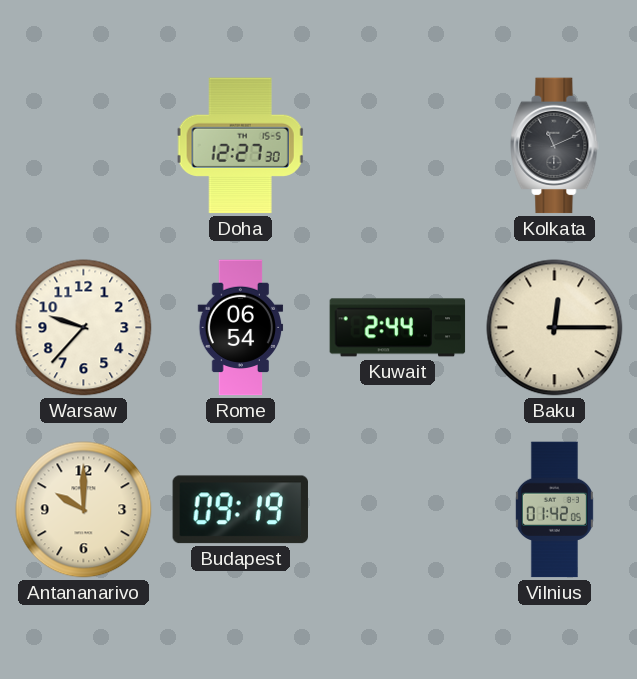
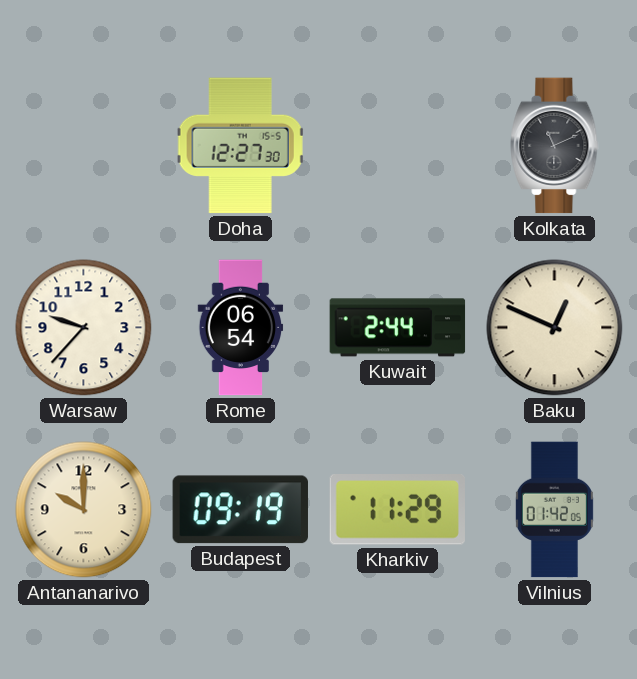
Baku: 12:15 -> 12:49 (555, 328)
Kharkiv: none -> 11:29 (397, 510)
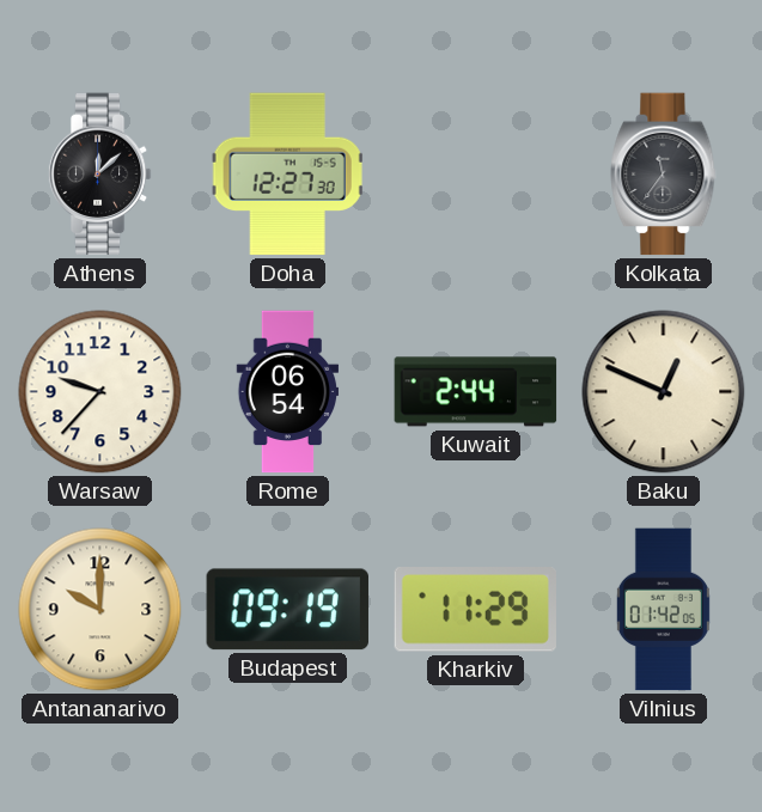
Athens: none -> 12:08 (99, 175)
Kolkata: 11:11 -> 11:36 (664, 175)
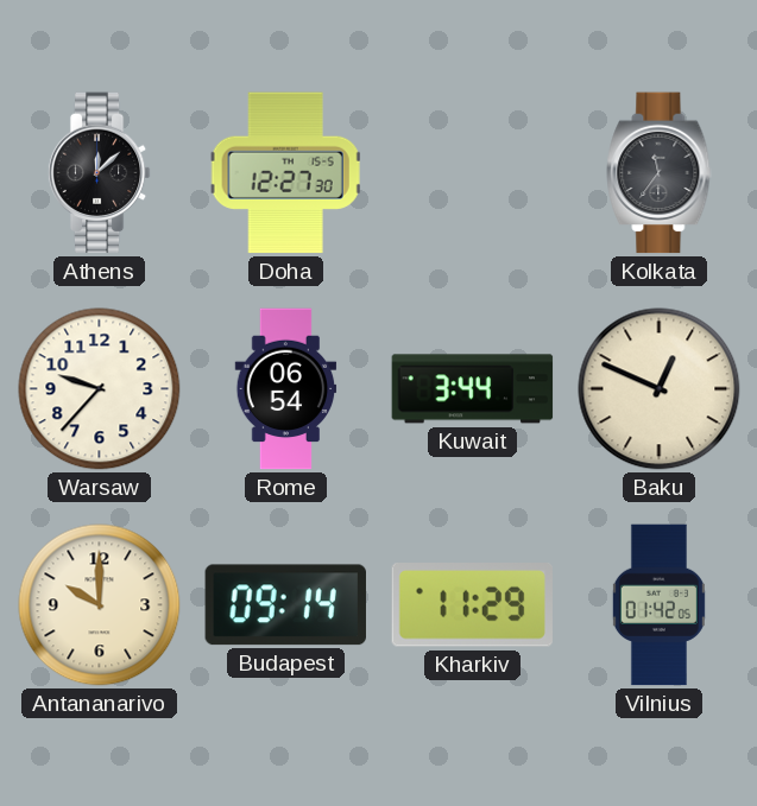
Kuwait: 2:44 -> 3:44 (473, 389)
Budapest: 09:19 -> 09:14 (285, 605)
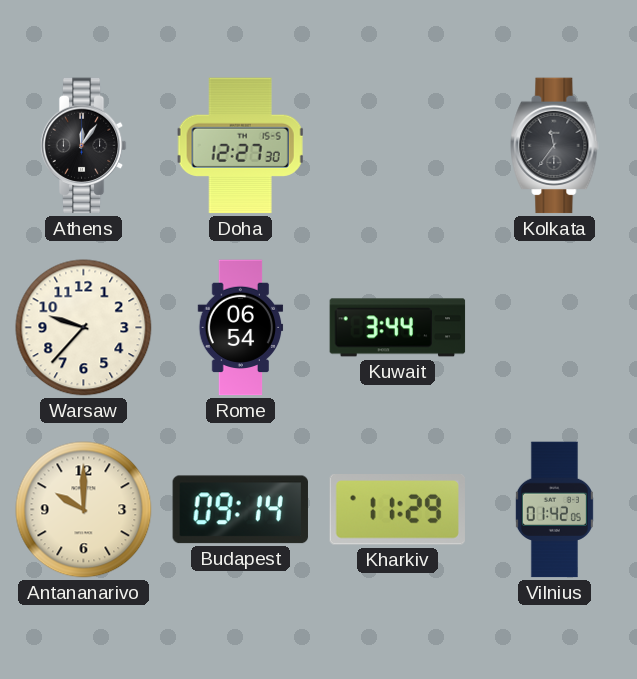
Athens: 12:08 -> 12:06 (83, 146)
Baku: 12:49 -> none (660, 389)
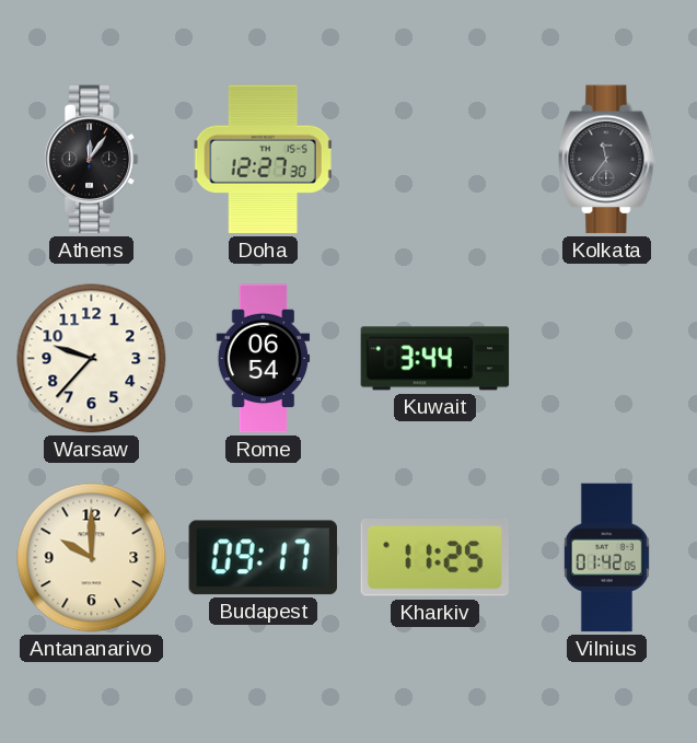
Budapest: 09:14 -> 09:17 (263, 558)
Kharkiv: 11:29 -> 11:25 (434, 558)
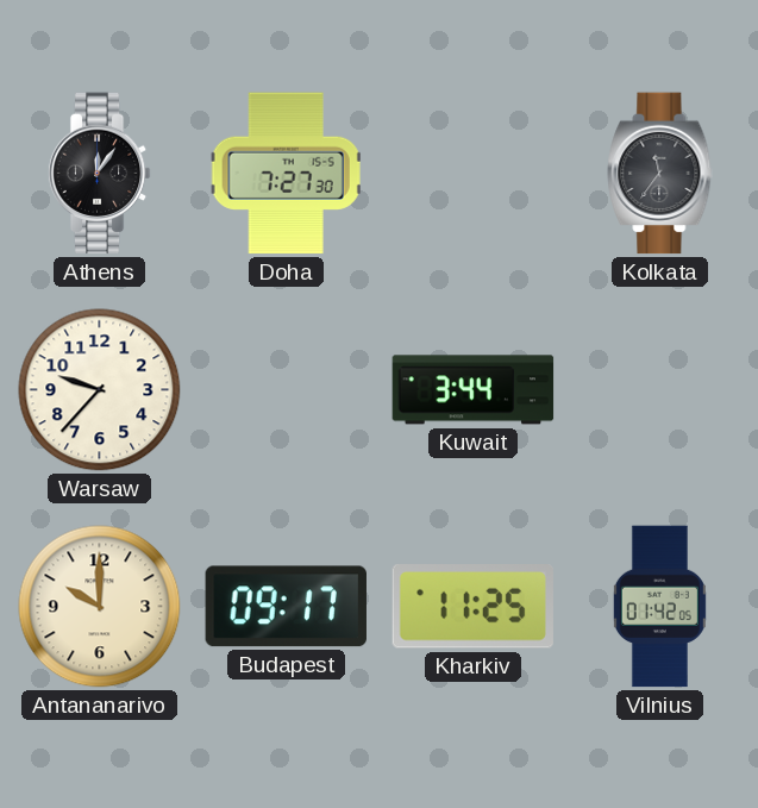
Doha: 12:27 -> 7:27 (287, 174)
Rome: 06:54 -> none (264, 359)
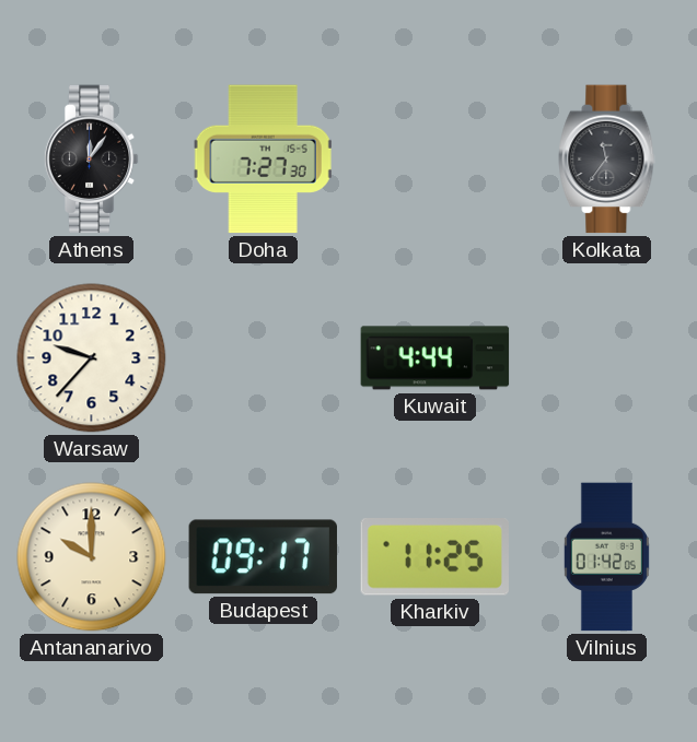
Kuwait: 3:44 -> 4:44 (435, 358)
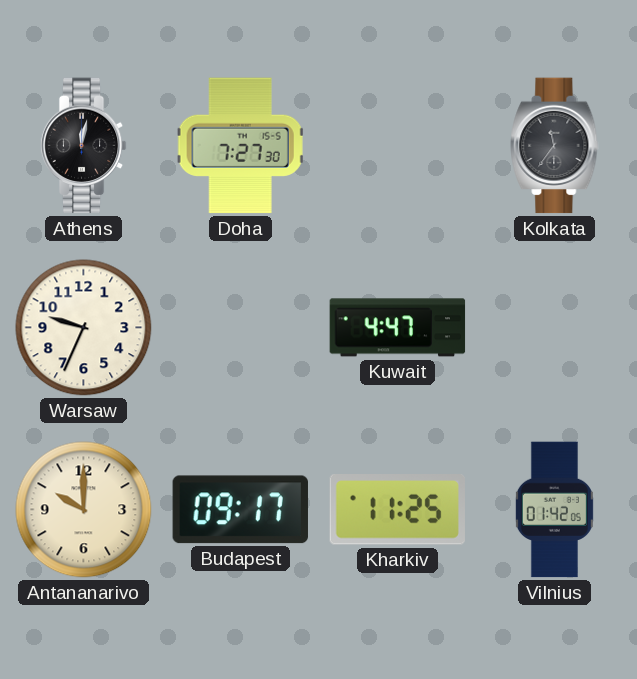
Athens: 12:06 -> 12:02 (83, 146)
Warsaw: 9:37 -> 9:34 (84, 328)
Kuwait: 4:44 -> 4:47 (398, 328)
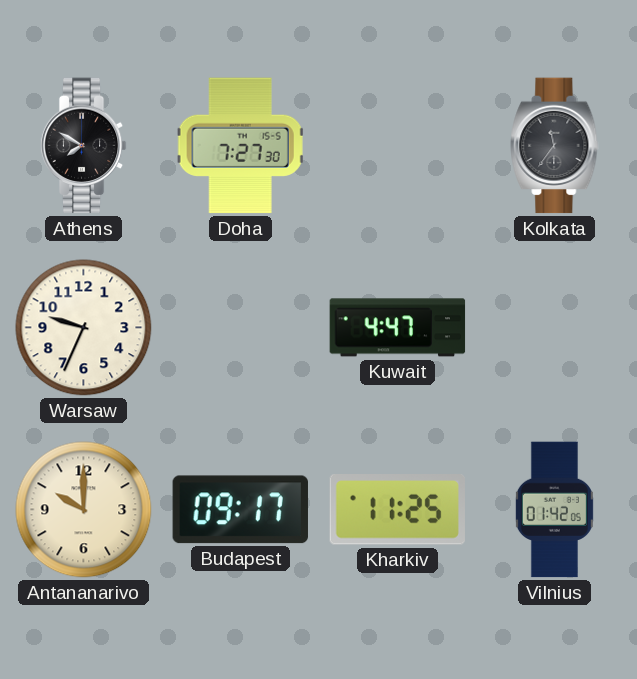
Athens: 12:02 -> 7:50 (83, 146)
